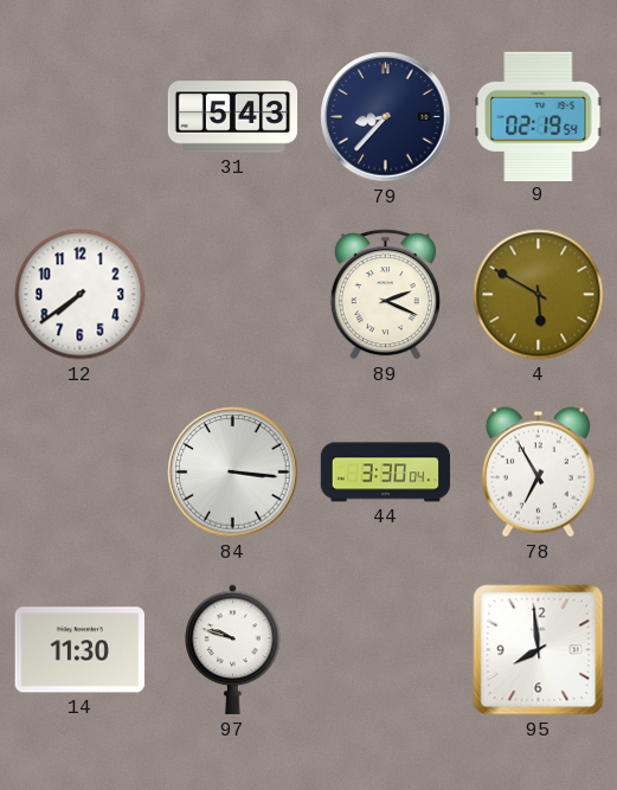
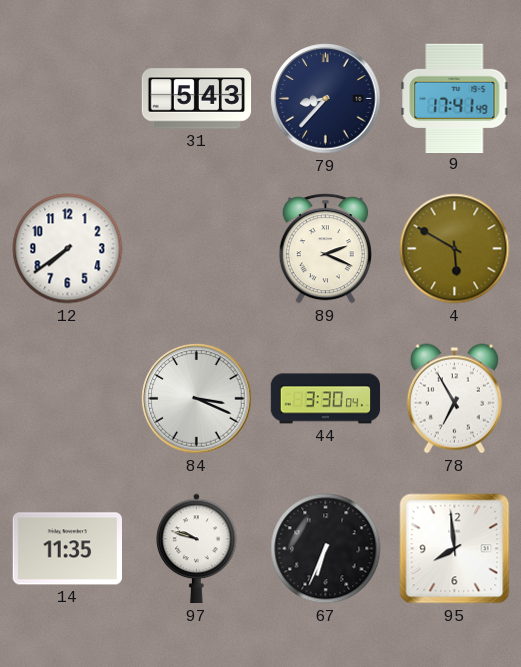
9: 02:19 -> 17:41 (455, 98)
84: 3:16 -> 3:19 (197, 399)
14: 11:30 -> 11:35 (67, 549)
67: none -> 6:34 (326, 549)
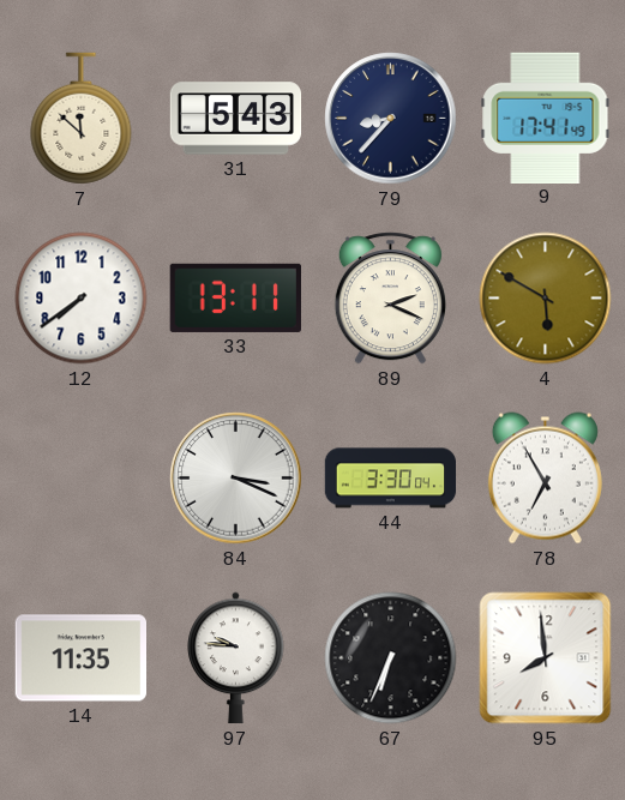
7: none -> 11:52 (82, 119)
33: none -> 13:11 (235, 297)
97: 9:48 -> 9:46 (236, 658)
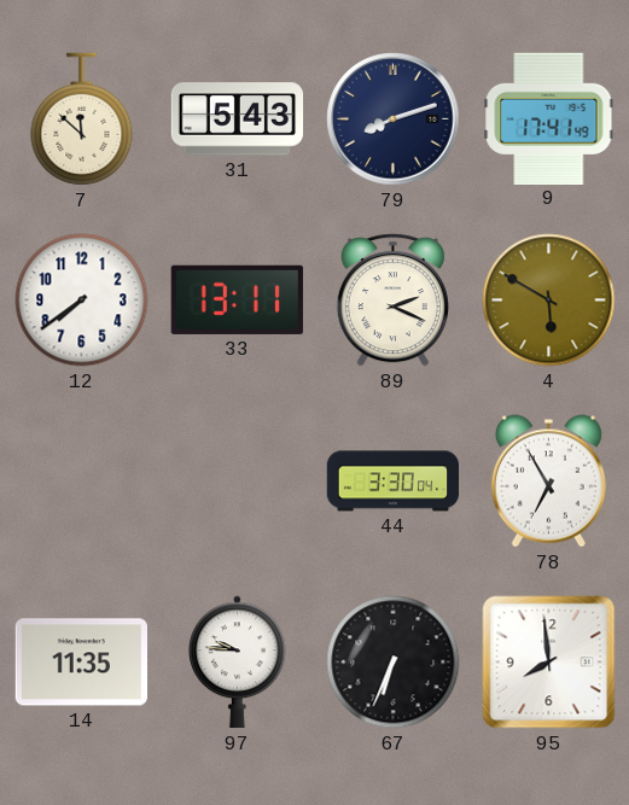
79: 8:37 -> 8:12 (394, 119)
84: 3:19 -> none (236, 479)
